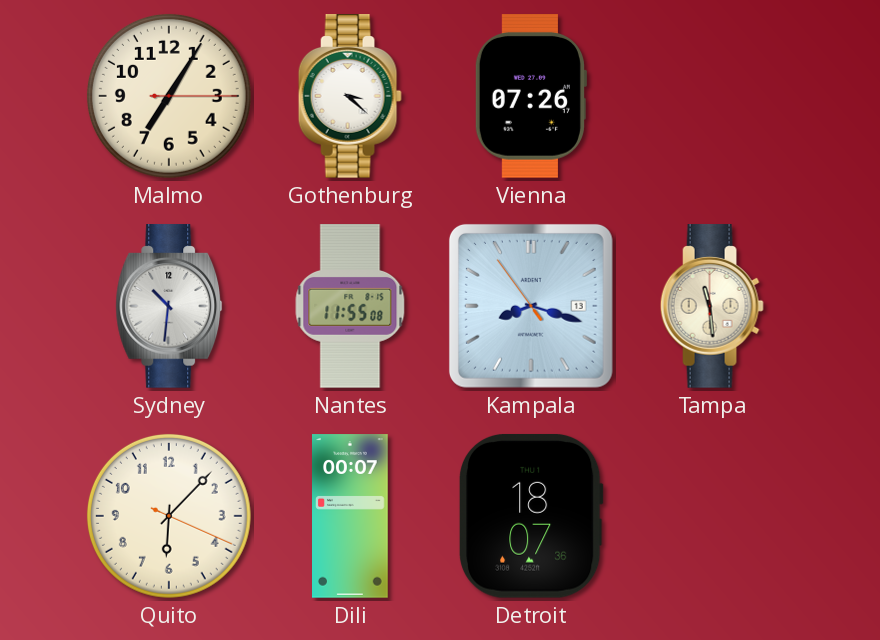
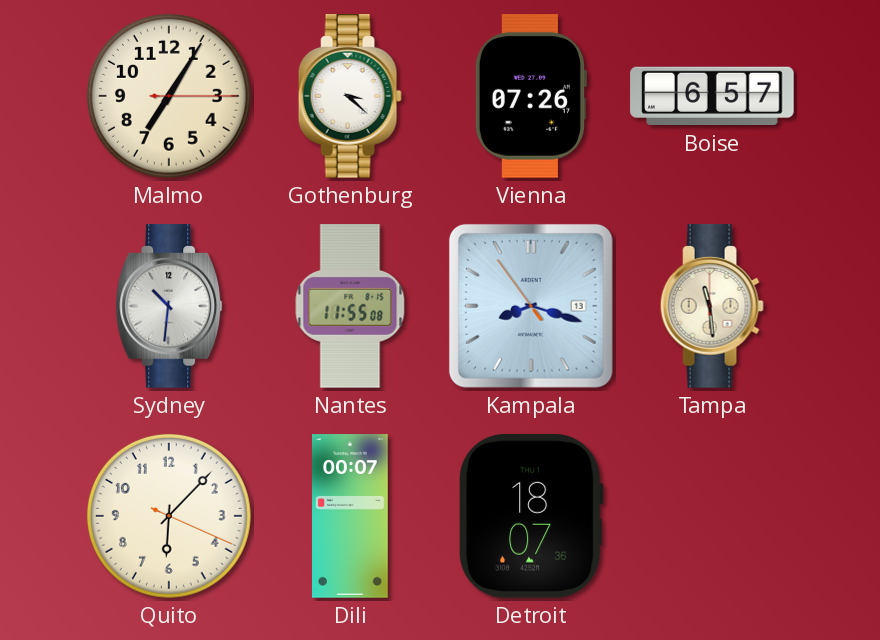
Boise: none -> 6:57 (712, 96)
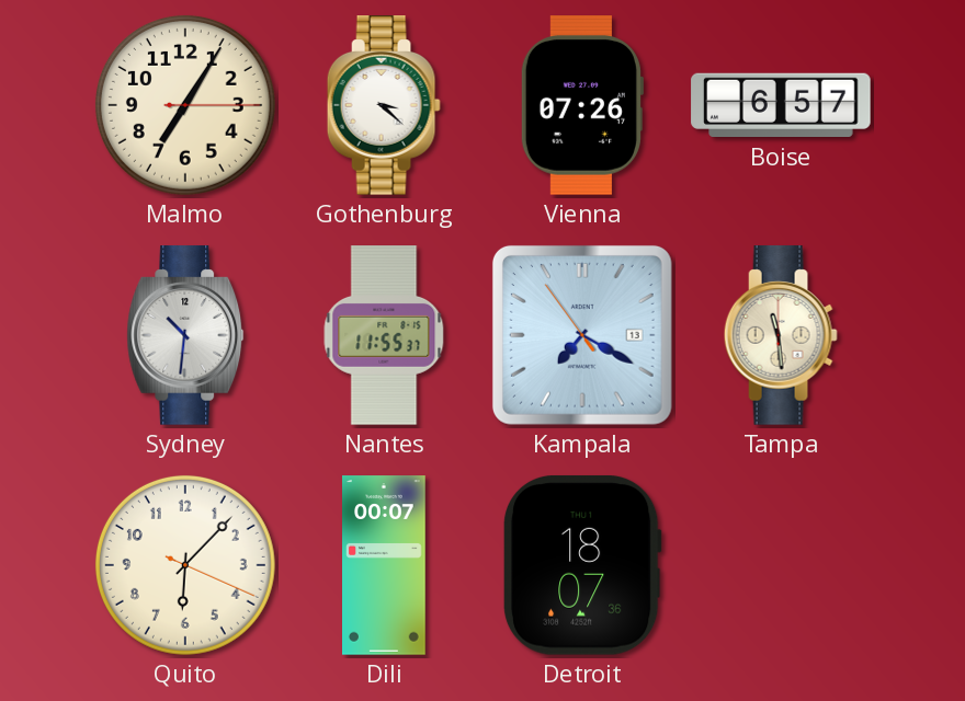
Nantes: 11:55:08 -> 11:55:37 (384, 335)
Kampala: 8:17 -> 7:19 (582, 335)
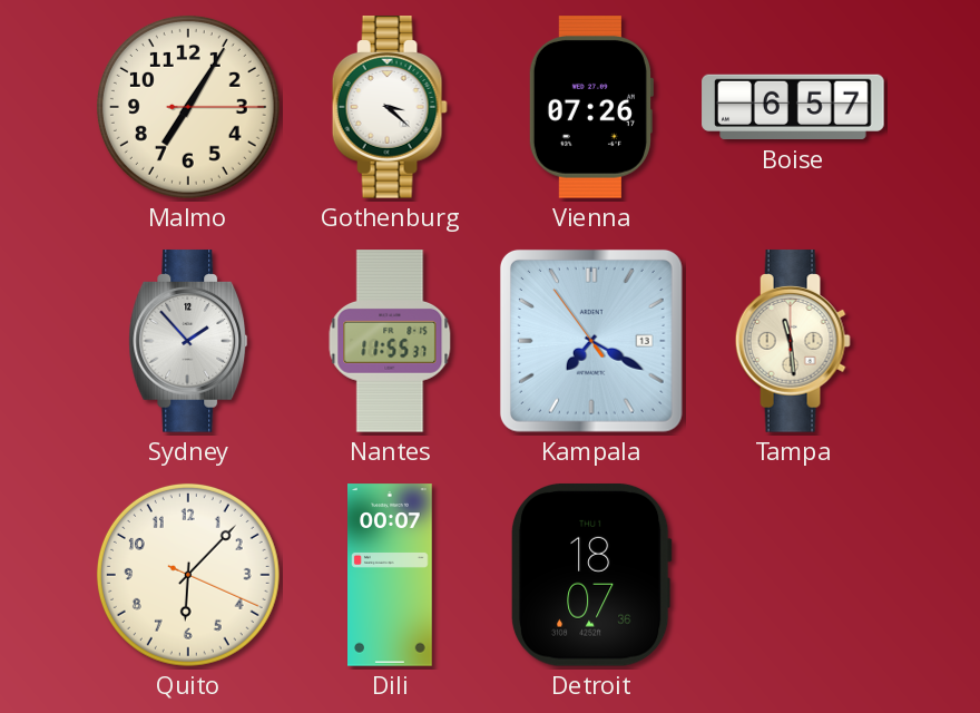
Sydney: 10:31 -> 1:53 (188, 341)
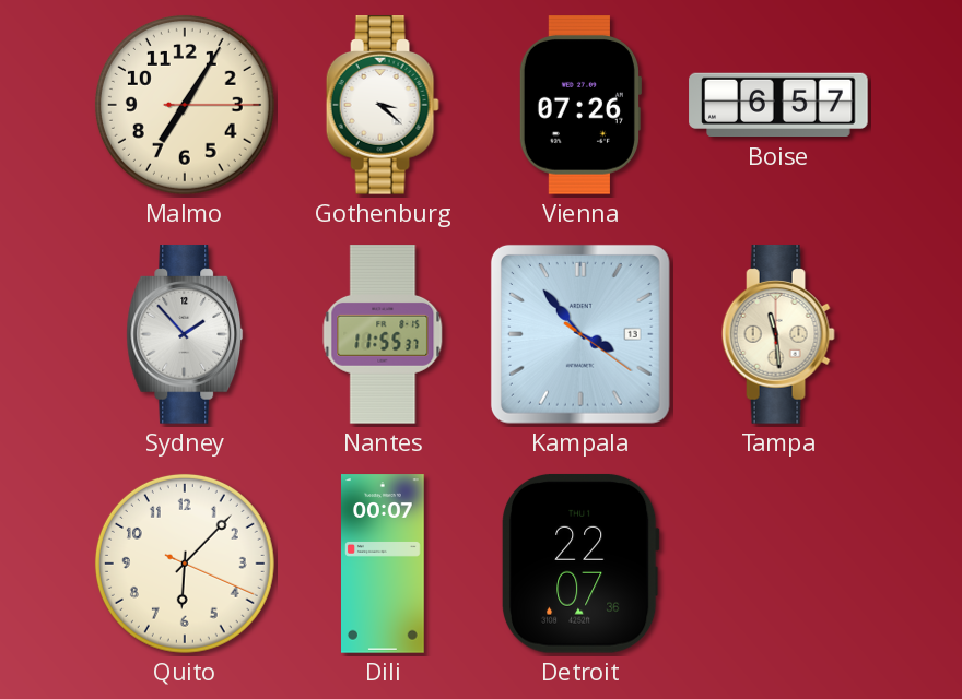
Kampala: 7:19 -> 3:53 (580, 334)
Detroit: 18:07 -> 22:07 (580, 564)
